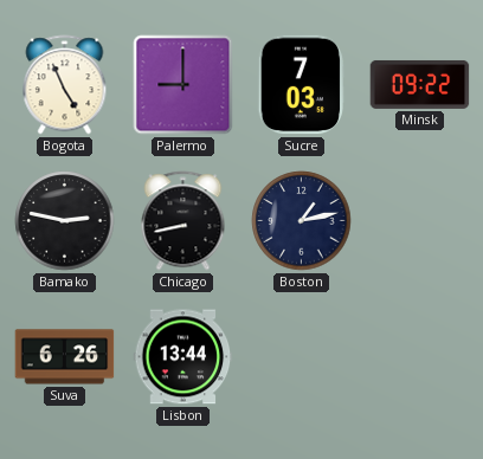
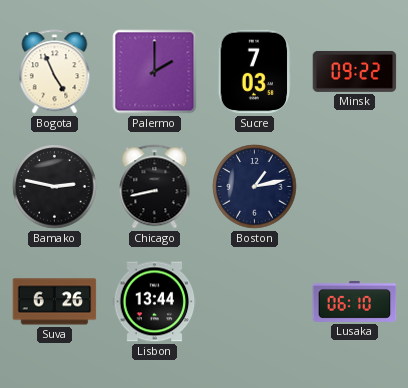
Palermo: 9:00 -> 2:00 (155, 72)
Lusaka: none -> 06:10 (355, 301)
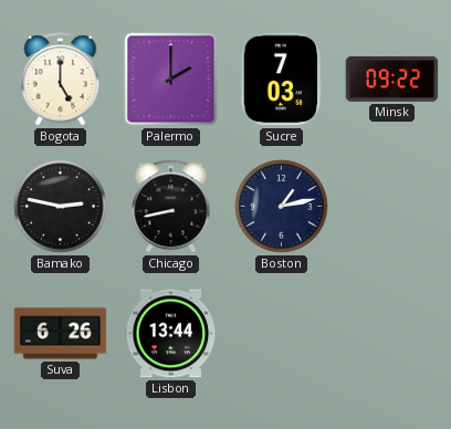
Bogota: 4:56 -> 5:00 (61, 80)
Lusaka: 06:10 -> none (355, 301)
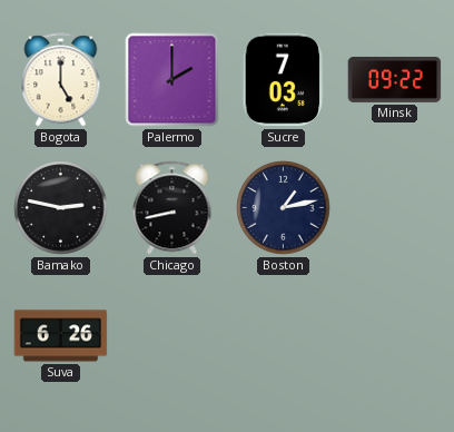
Lisbon: 13:44 -> none (171, 334)
